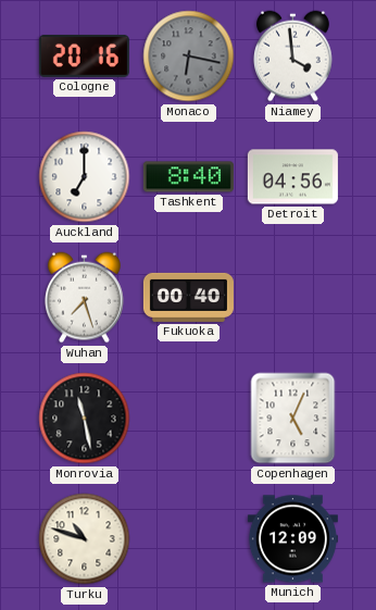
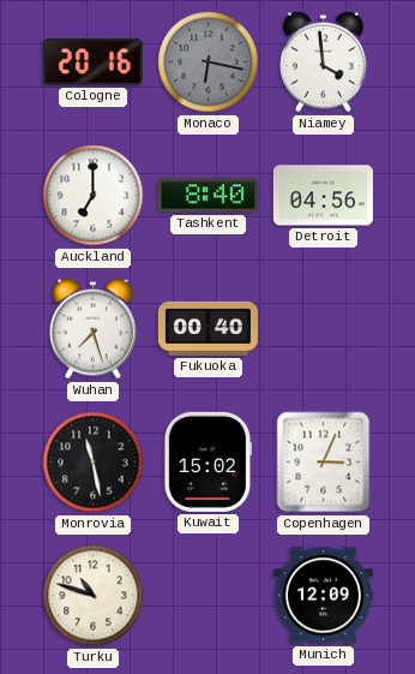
Kuwait: none -> 15:02 (207, 461)
Copenhagen: 5:04 -> 3:04 (324, 463)
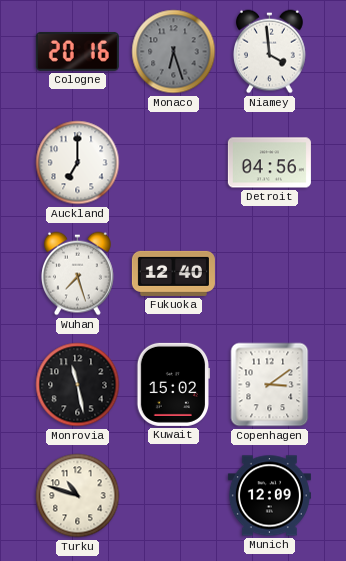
Monaco: 6:17 -> 6:27 (174, 52)
Tashkent: 8:40 -> none (207, 196)
Fukuoka: 00:40 -> 12:40 (173, 273)
Copenhagen: 3:04 -> 3:09 (270, 385)
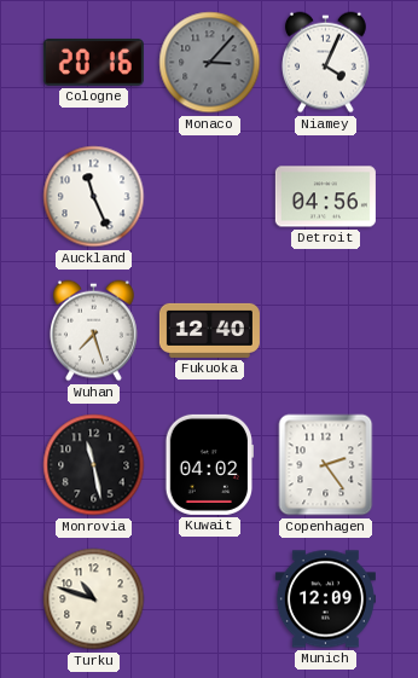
Monaco: 6:27 -> 3:07 (210, 63)
Niamey: 3:59 -> 4:04 (326, 63)
Auckland: 7:00 -> 11:26 (94, 197)
Kuwait: 15:02 -> 04:02 (209, 464)
Copenhagen: 3:09 -> 2:24 (326, 465)
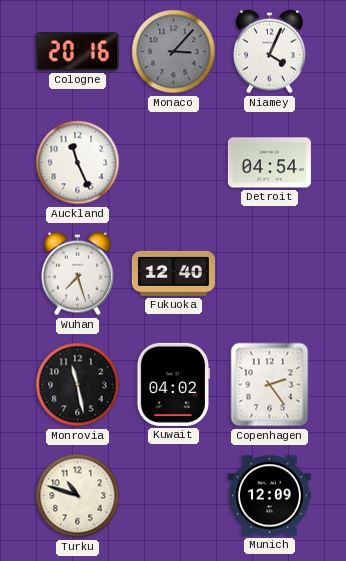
Detroit: 04:56 -> 04:54 (269, 163)
